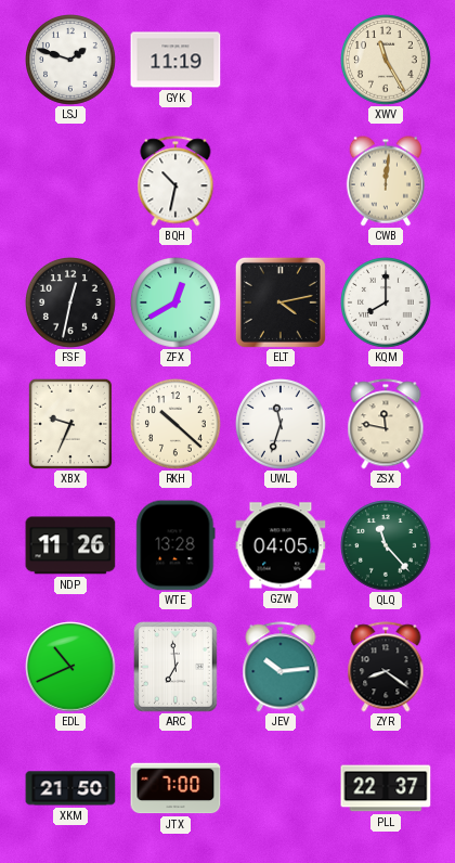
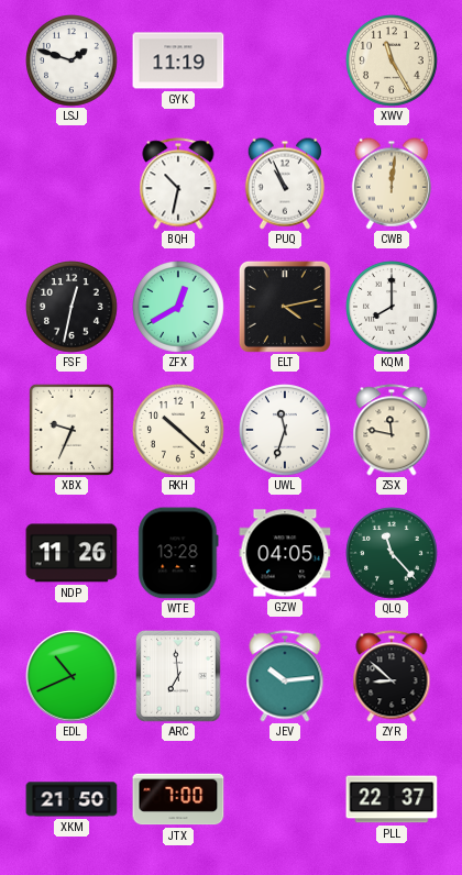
PUQ: none -> 10:56 (285, 184)
ZYR: 8:21 -> 8:52 (392, 676)
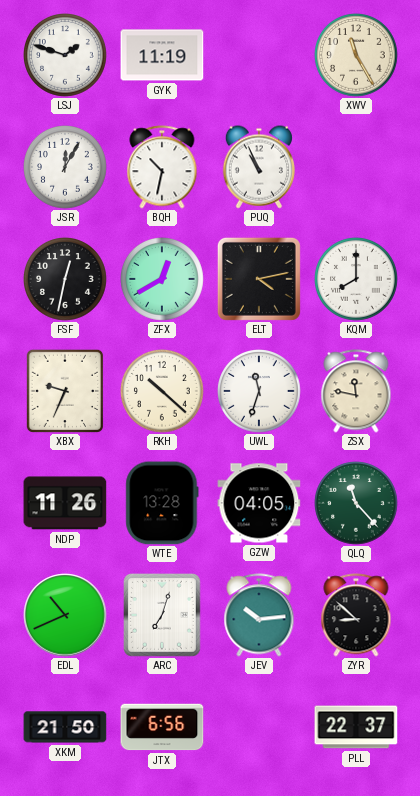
JSR: none -> 12:05 (66, 168)
CWB: 12:01 -> none (392, 184)
ARC: 6:59 -> 7:03 (163, 616)
JTX: 7:00 -> 6:56 (162, 727)
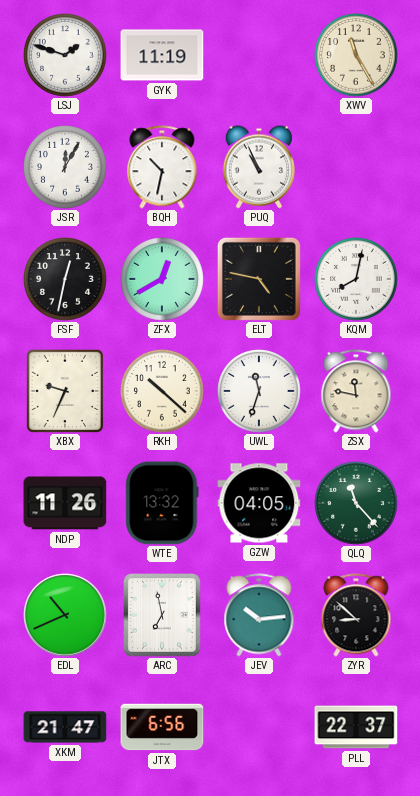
ELT: 4:13 -> 4:47 (259, 279)
KQM: 8:00 -> 8:02 (357, 280)
WTE: 13:28 -> 13:32 (162, 503)
ARC: 7:03 -> 6:58 (163, 616)
XKM: 21:50 -> 21:47 (65, 727)
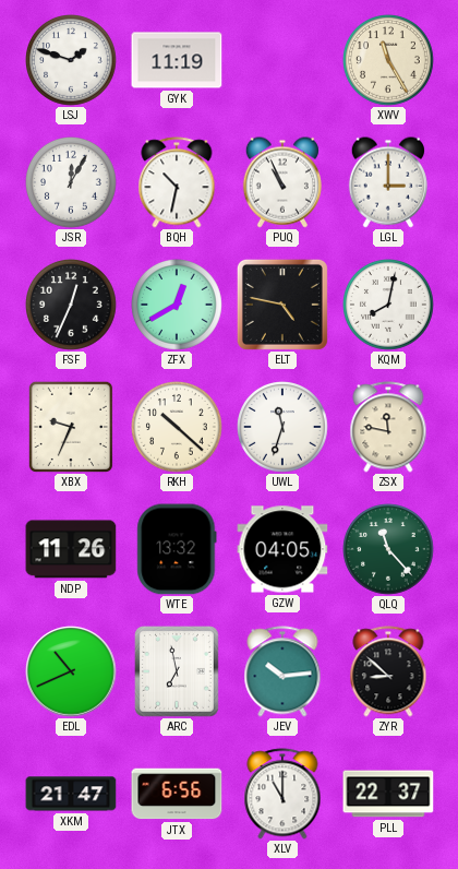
LGL: none -> 3:00 (388, 182)
FSF: 12:32 -> 12:34 (72, 306)
XLV: none -> 11:00 (282, 794)
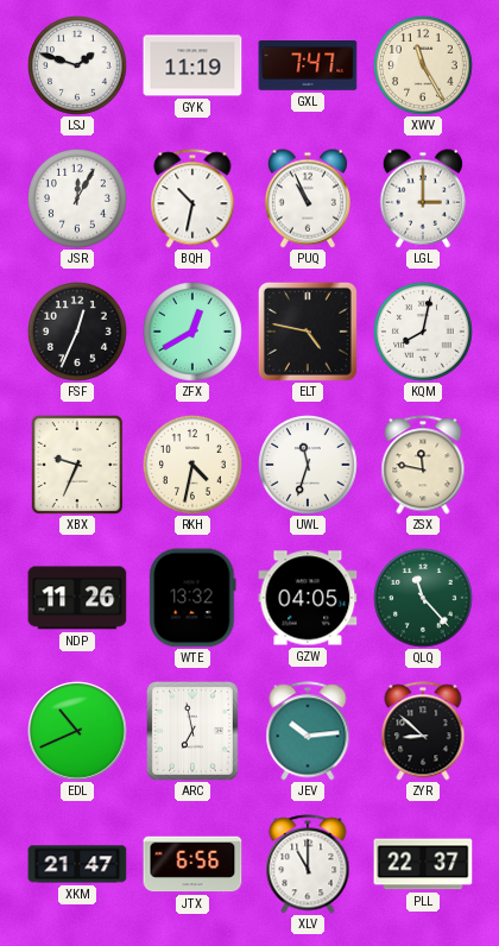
GXL: none -> 7:47 (308, 67)
RKH: 10:22 -> 4:32 (194, 466)
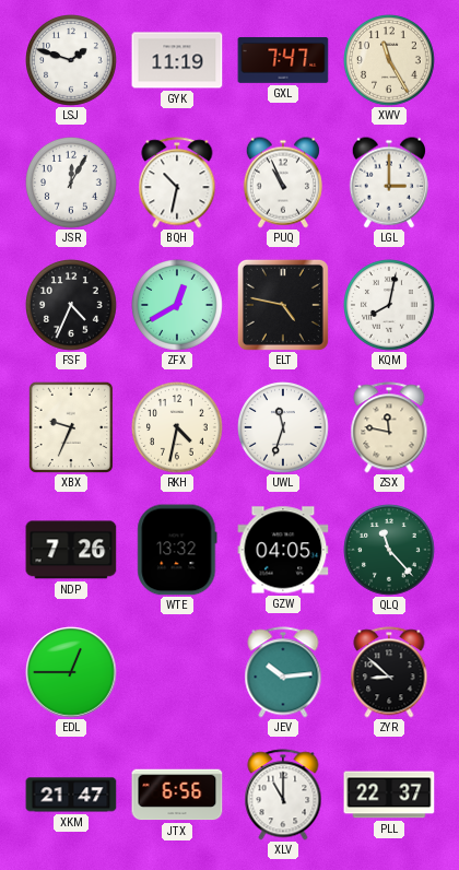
FSF: 12:34 -> 4:34 (72, 306)
NDP: 11:26 -> 7:26 (71, 550)
EDL: 10:41 -> 12:45 (71, 672)
ARC: 6:58 -> none (194, 732)
